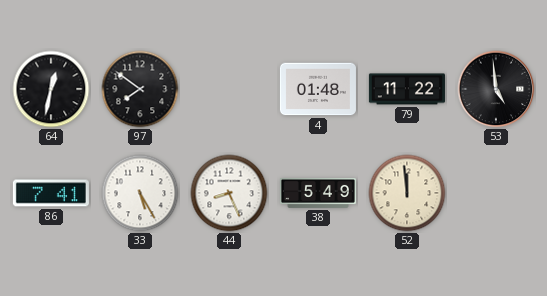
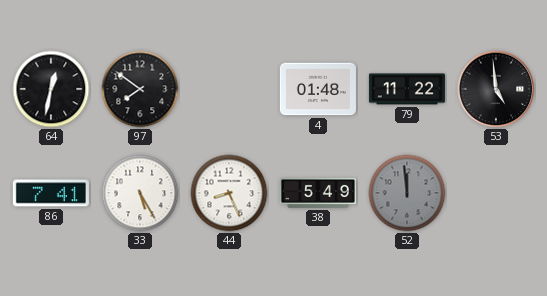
52 dial: cream -> grey (407, 193)
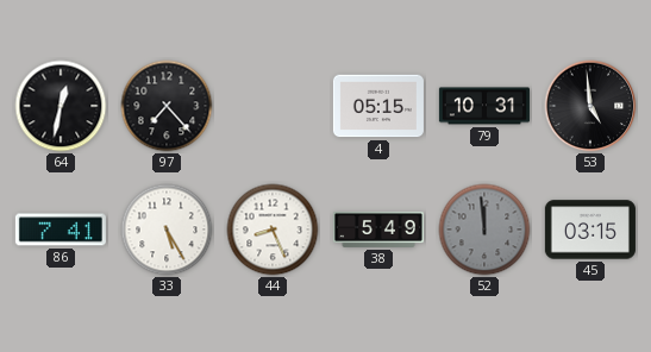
97: 7:51 -> 7:23 (167, 106)
4: 01:48 -> 05:15 (378, 106)
79: 11:22 -> 10:31 (484, 106)
45: none -> 03:15 (590, 230)
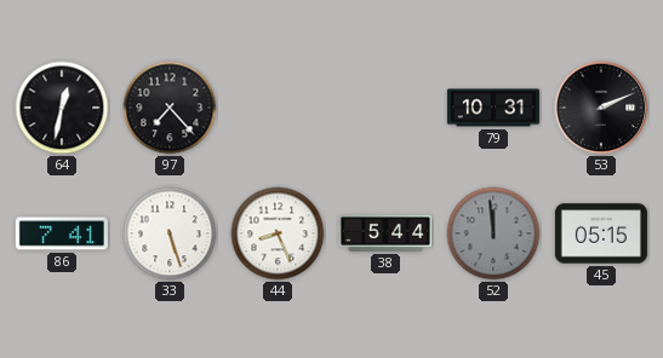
4: 05:15 -> none (378, 106)
53: 4:59 -> 2:11 (601, 108)
33: 5:25 -> 5:27 (170, 233)
38: 5:49 -> 5:44 (385, 233)
45: 03:15 -> 05:15 (601, 233)
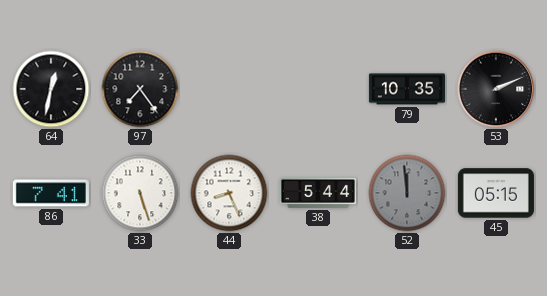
97: 7:23 -> 7:24 (140, 89)
79: 10:31 -> 10:35 (407, 89)
